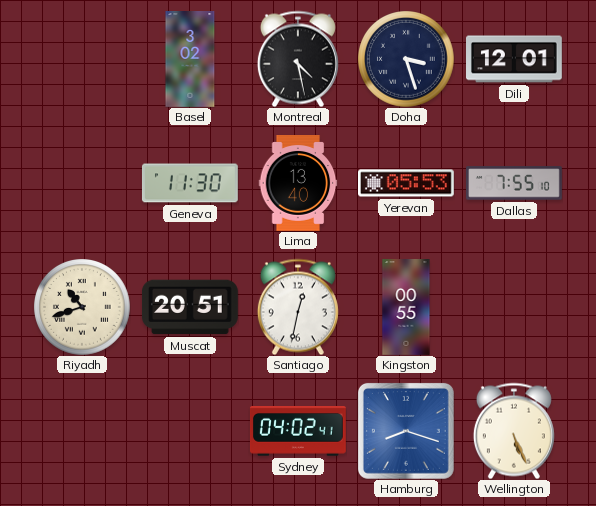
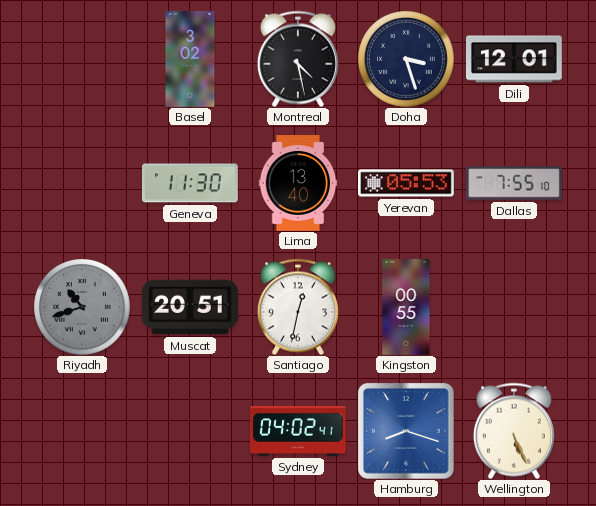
Riyadh dial: cream -> grey (82, 307)
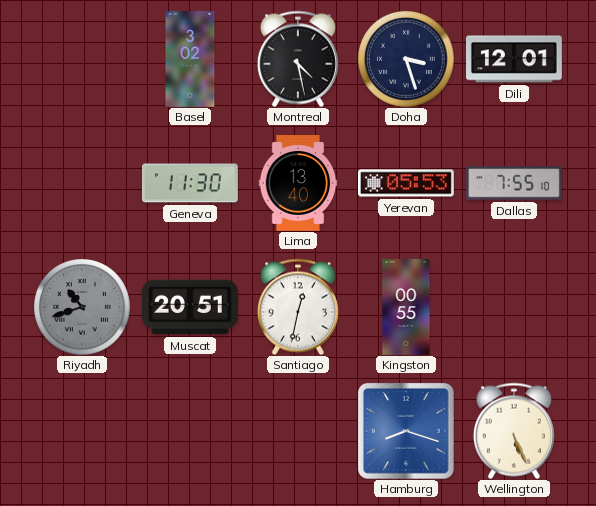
Sydney: 04:02 -> none (298, 432)
